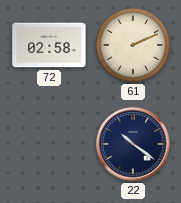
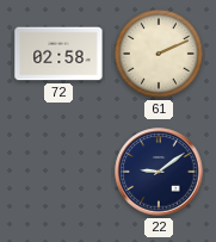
22: 10:21 -> 9:09 (159, 172)
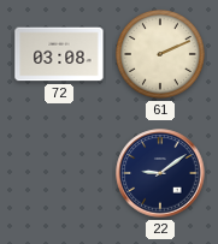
72: 02:58 -> 03:08 (59, 54)
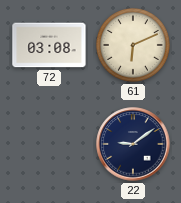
61: 2:11 -> 6:11 (133, 45)
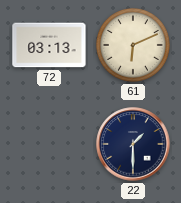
72: 03:08 -> 03:13 (49, 45)
22: 9:09 -> 1:30 (133, 144)
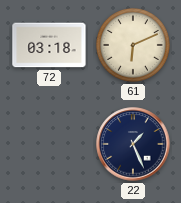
72: 03:13 -> 03:18 (49, 45)
22: 1:30 -> 1:26 (133, 144)
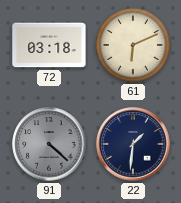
91: none -> 4:22 (49, 144)
22: 1:26 -> 1:31 (133, 144)
